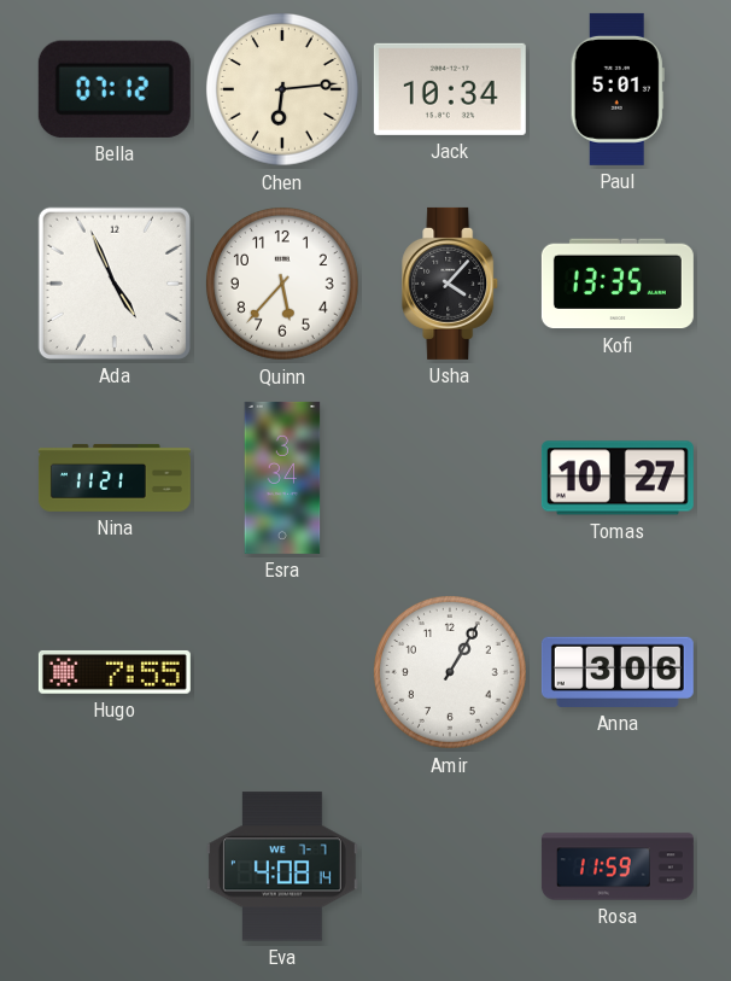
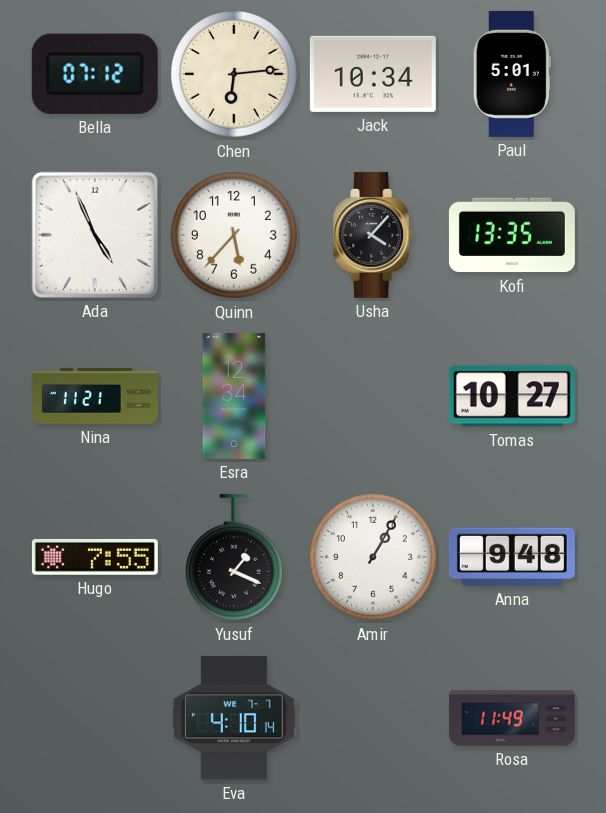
Esra: 3:34 -> 12:34 (234, 396)
Yusuf: none -> 1:19 (234, 557)
Anna: 3:06 -> 9:48 (512, 557)
Eva: 4:08 -> 4:10 (234, 718)
Rosa: 11:59 -> 11:49 (512, 718)
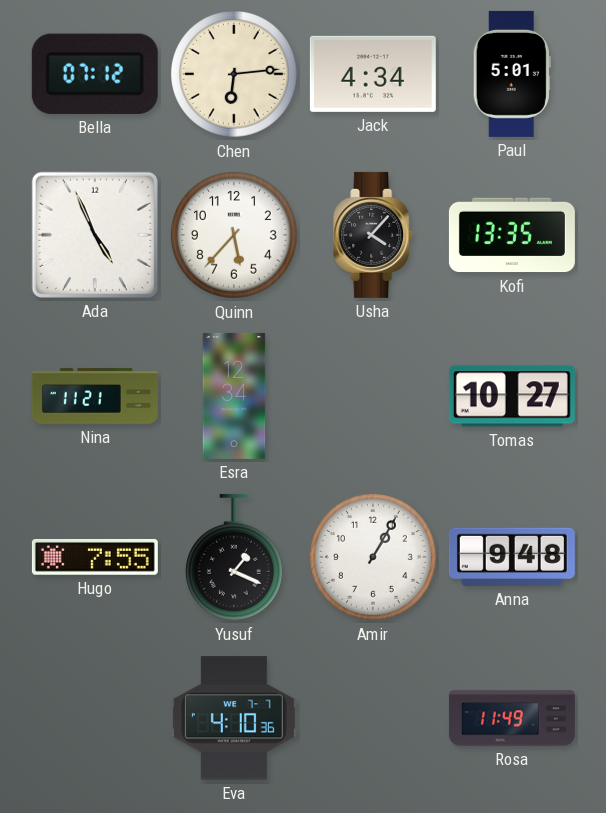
Jack: 10:34 -> 4:34 (373, 74)
Eva: 4:10:14 -> 4:10:36 (234, 718)
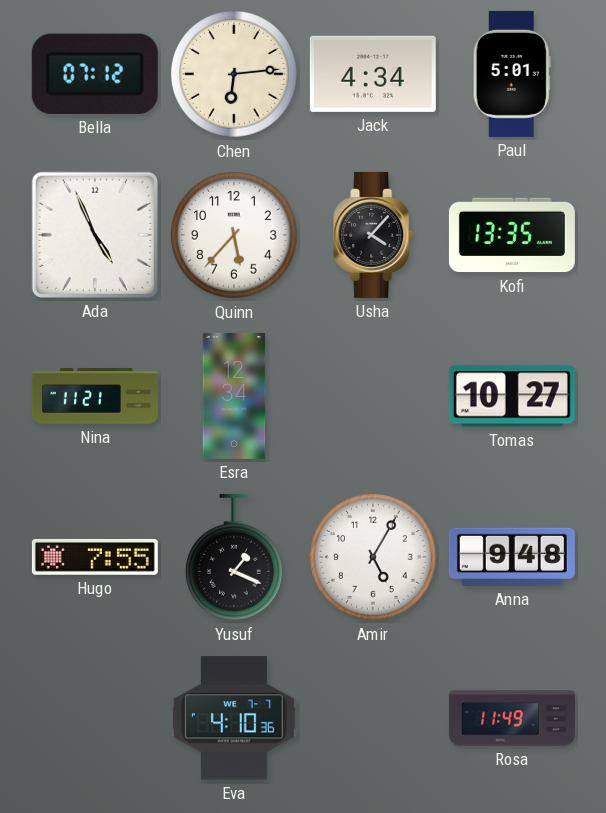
Amir: 1:05 -> 5:05 (374, 558)
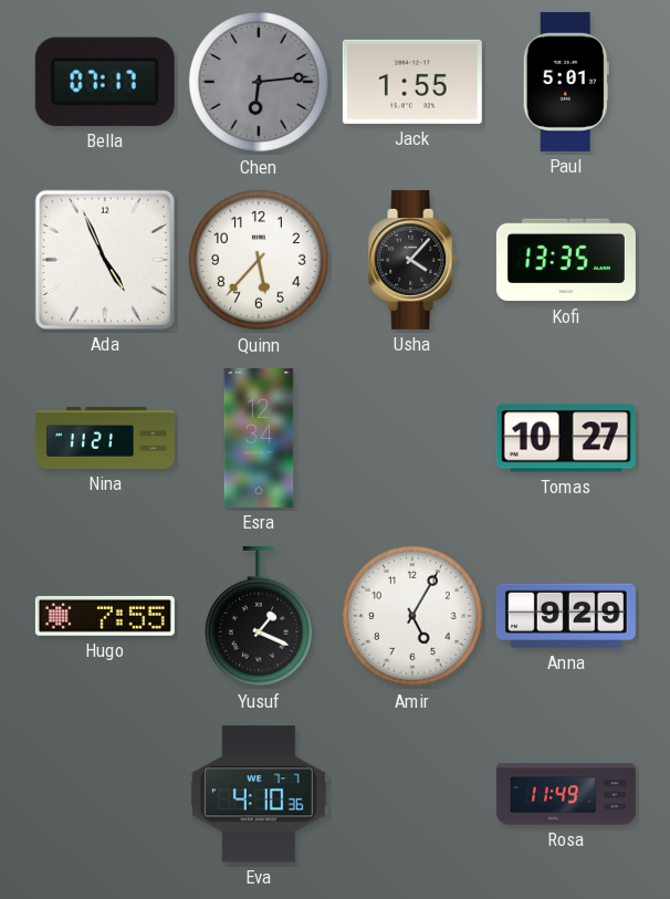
Bella: 07:12 -> 07:17 (105, 82)
Chen dial: cream -> grey (260, 83)
Jack: 4:34 -> 1:55 (412, 82)
Anna: 9:48 -> 9:29 (566, 616)
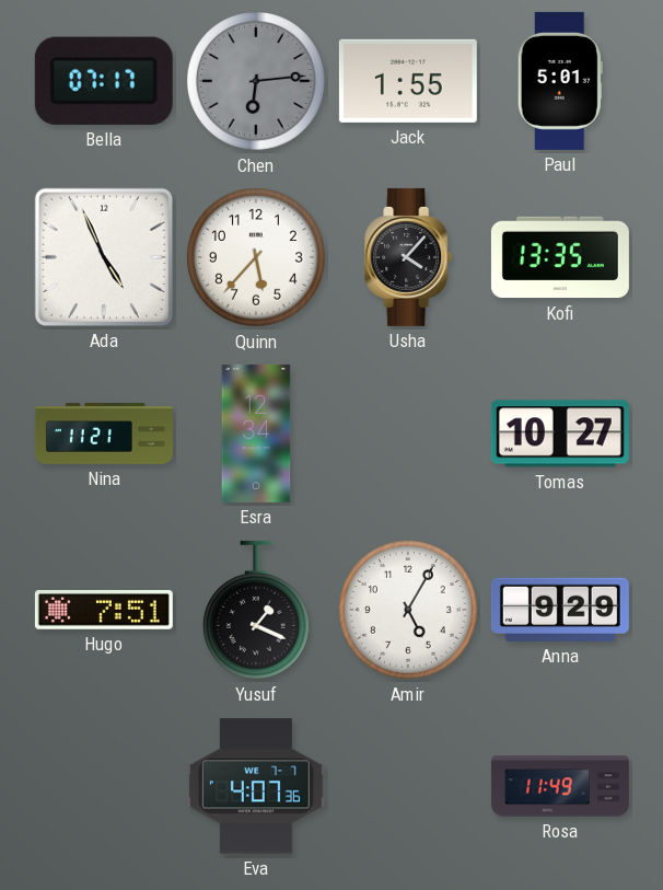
Hugo: 7:55 -> 7:51 (104, 610)
Eva: 4:10 -> 4:07 (256, 786)
